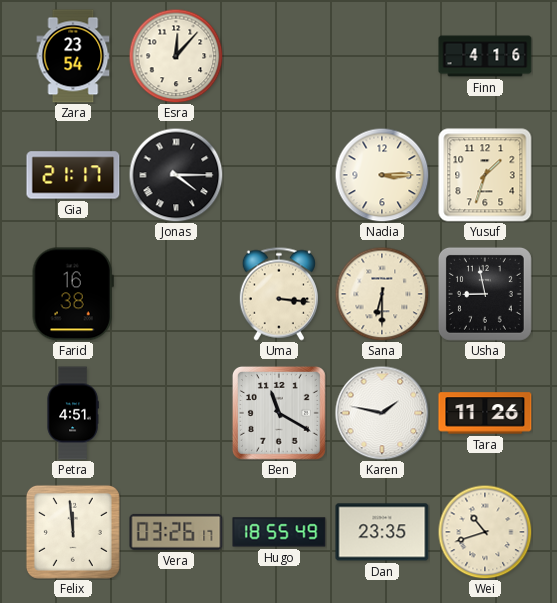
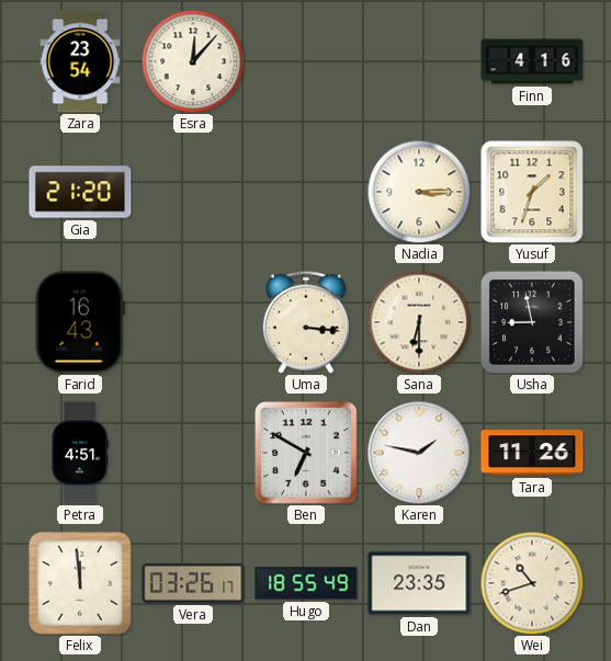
Gia: 21:17 -> 21:20 (80, 192)
Jonas: 4:15 -> none (176, 175)
Farid: 16:38 -> 16:43 (80, 322)
Ben: 11:20 -> 6:50 (306, 453)
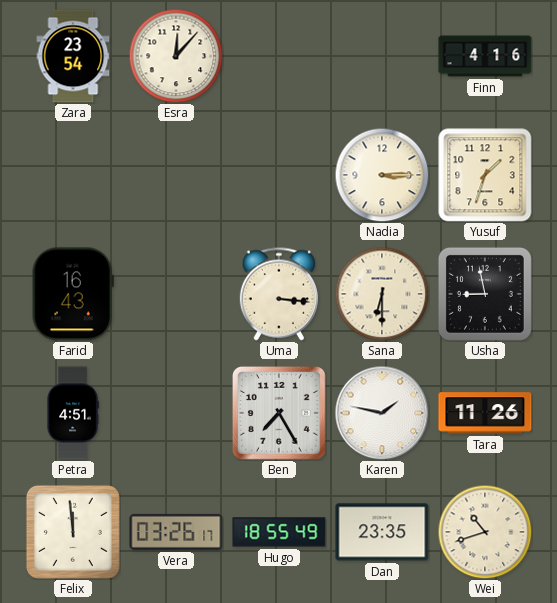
Gia: 21:20 -> none (80, 192)
Ben: 6:50 -> 7:25 (279, 413)
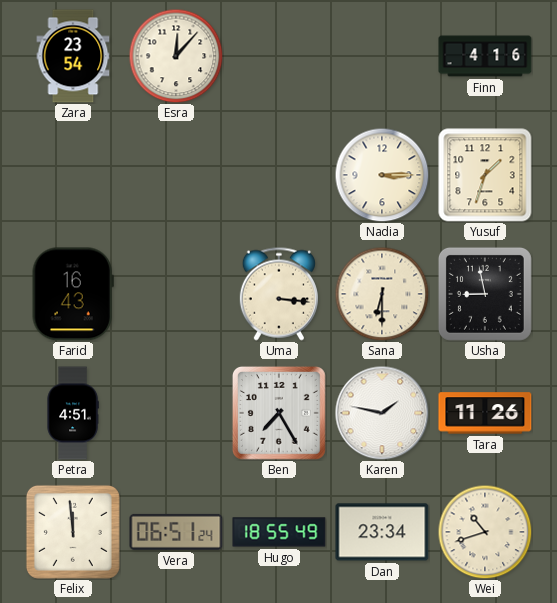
Vera: 03:26 -> 06:51 (176, 532)
Dan: 23:35 -> 23:34 (382, 532)
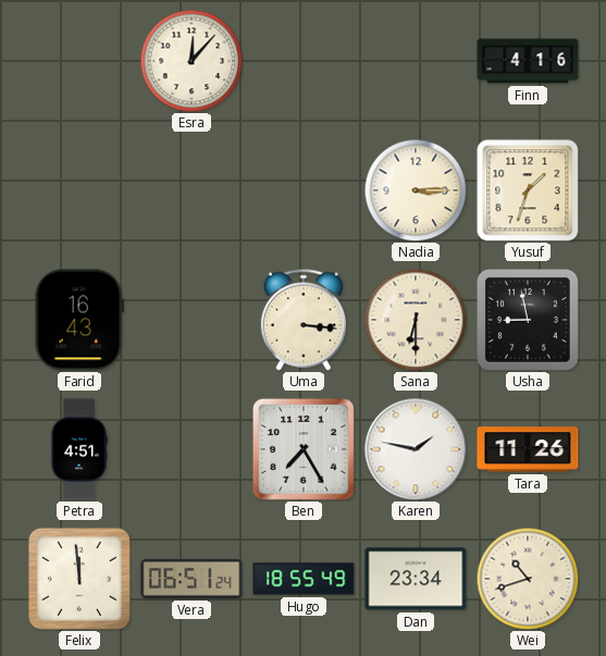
Zara: 23:54 -> none (73, 56)
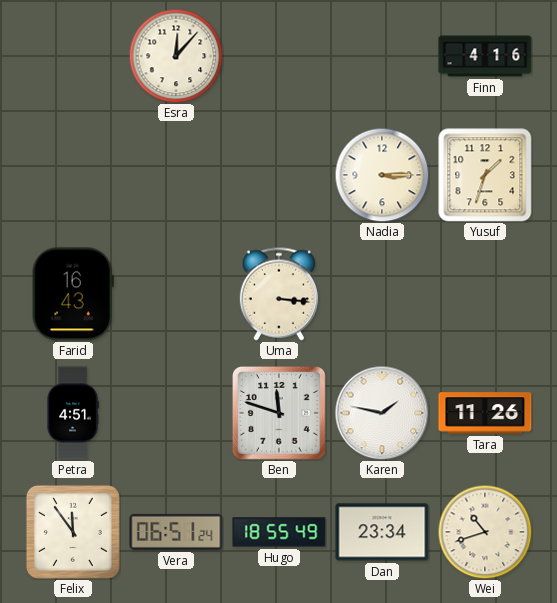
Sana: 6:30 -> none (416, 320)
Usha: 8:58 -> none (528, 320)
Ben: 7:25 -> 11:48 (279, 413)
Felix: 11:59 -> 11:54 (73, 532)
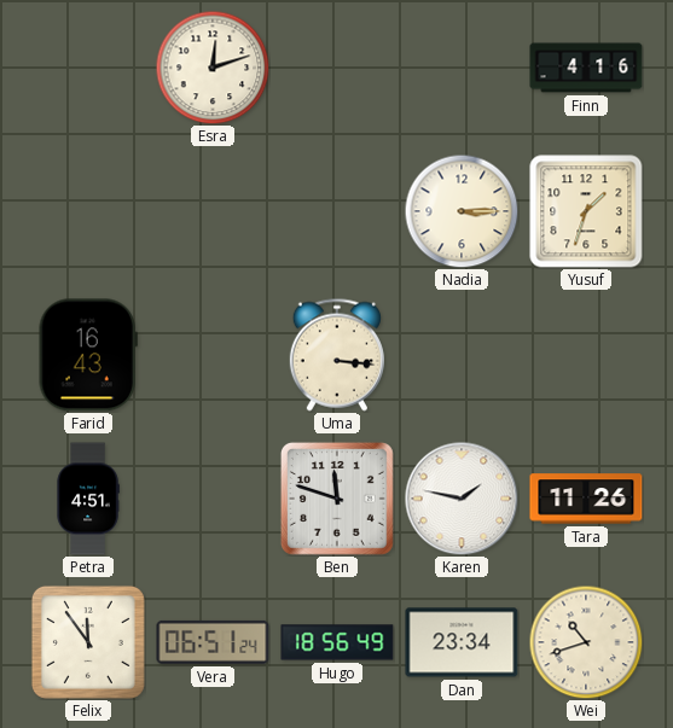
Esra: 12:07 -> 12:12 (213, 68)
Hugo: 18:55 -> 18:56 (337, 642)
